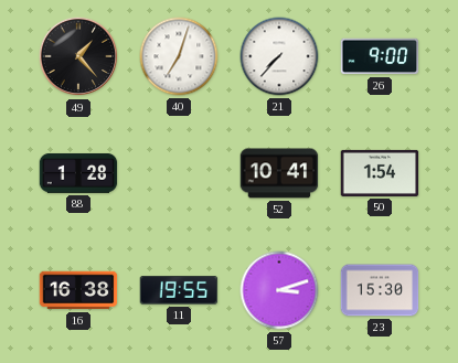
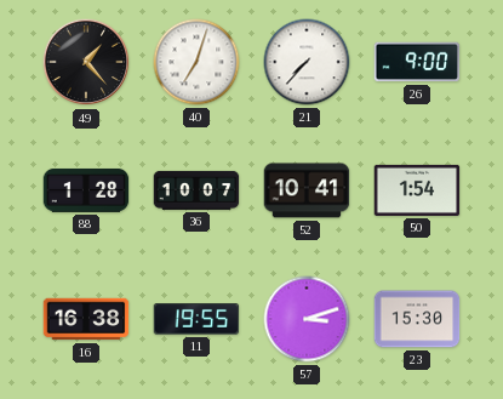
36: none -> 10:07 (196, 190)
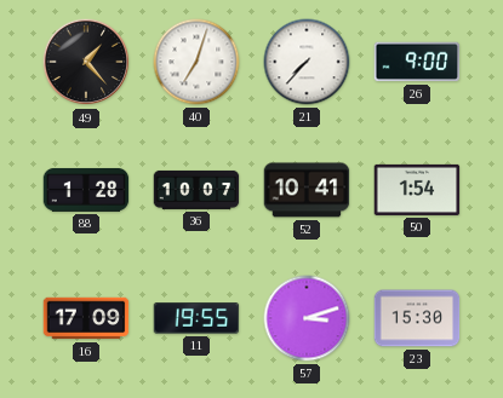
16: 16:38 -> 17:09 (86, 318)
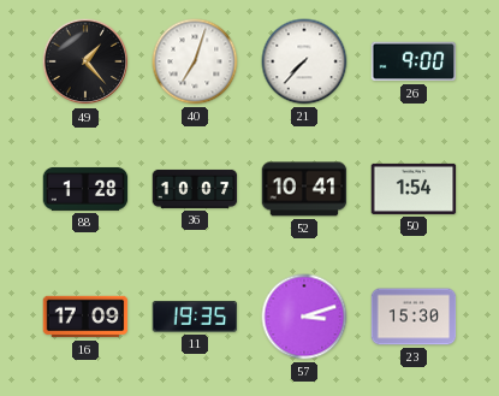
11: 19:55 -> 19:35 (195, 317)
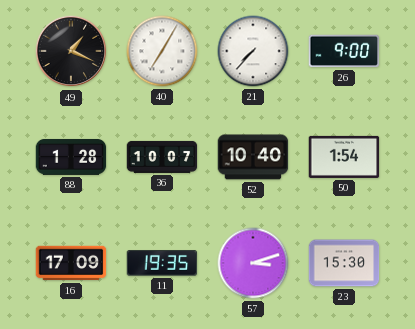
49: 1:23 -> 1:19 (71, 51)
40: 7:03 -> 7:05 (162, 51)
52: 10:41 -> 10:40 (253, 157)
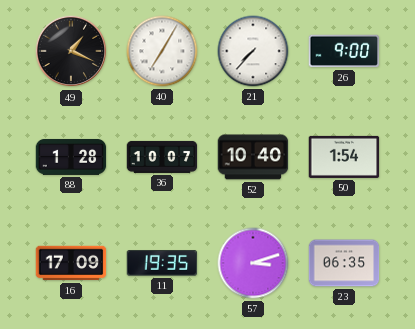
23: 15:30 -> 06:35 (344, 263)
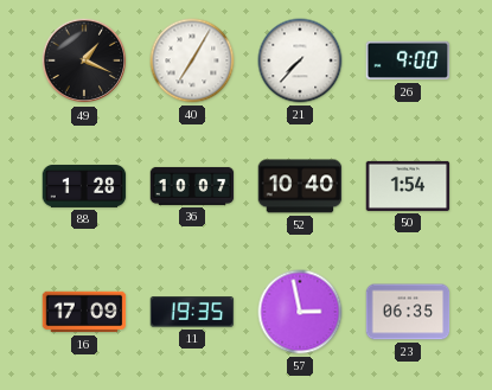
57: 3:12 -> 2:58 (300, 312)
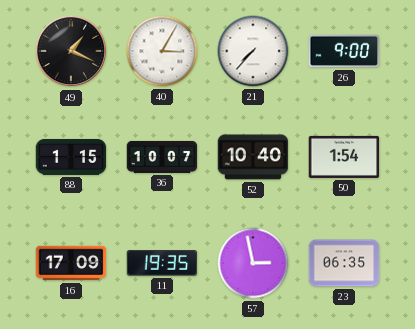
40: 7:05 -> 3:05 (162, 51)
88: 1:28 -> 1:15 (71, 157)
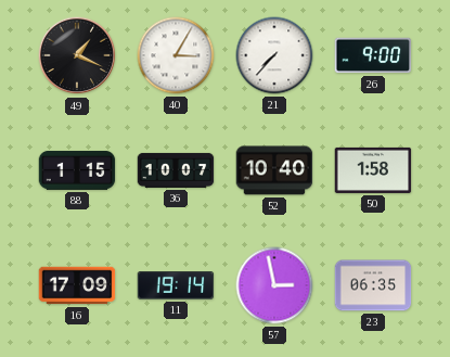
50: 1:54 -> 1:58 (373, 170)
11: 19:35 -> 19:14 (176, 285)
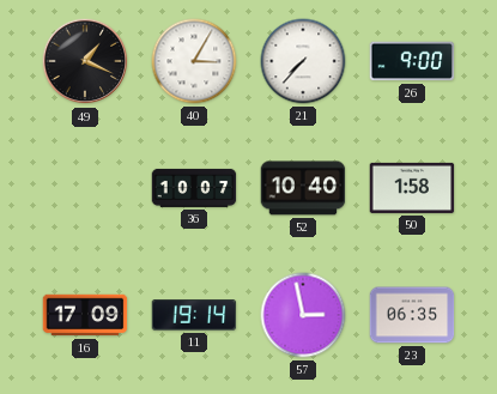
88: 1:15 -> none (77, 170)
